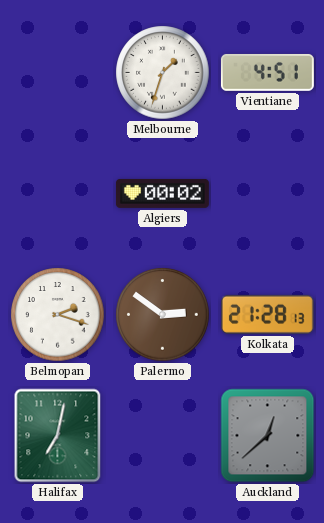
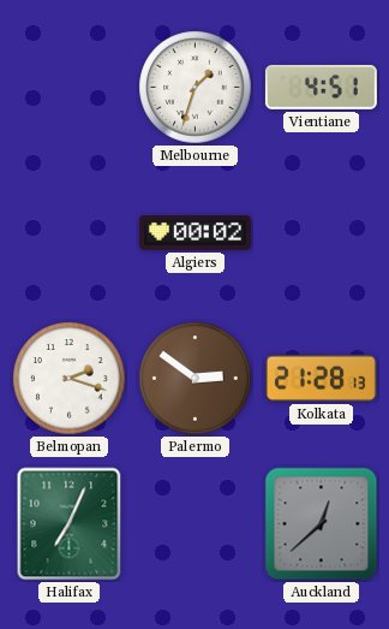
Halifax: 7:02 -> 7:04 (70, 524)
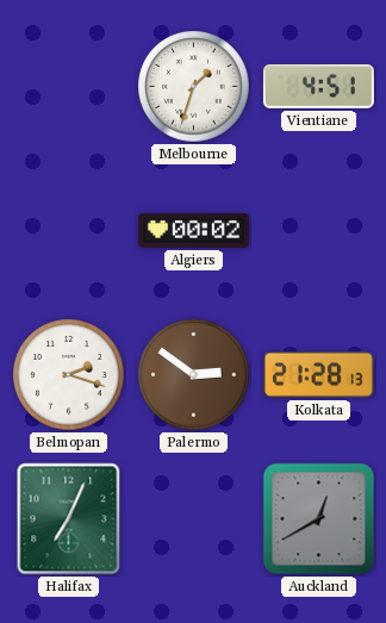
Auckland: 12:38 -> 12:40 (319, 519)
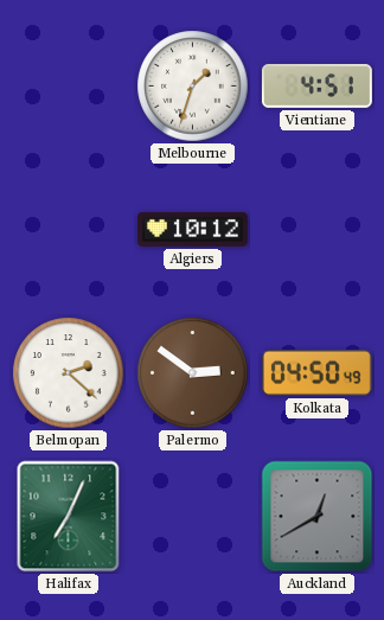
Algiers: 00:02 -> 10:12 (192, 229)
Belmopan: 2:18 -> 2:22 (69, 373)
Kolkata: 21:28 -> 04:50 (316, 372)
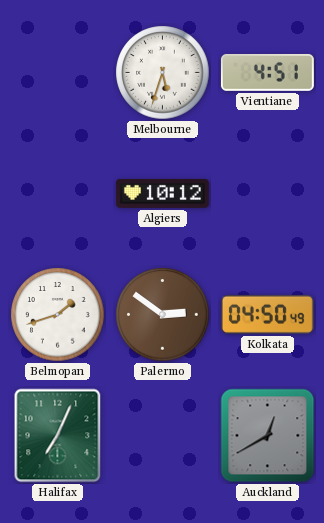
Melbourne: 1:33 -> 5:33 (163, 73)
Belmopan: 2:22 -> 1:42 (58, 315)
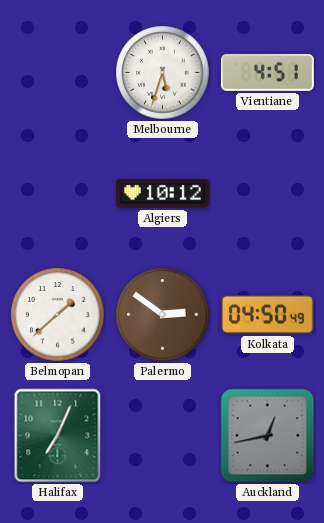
Belmopan: 1:42 -> 1:38 (58, 315)
Auckland: 12:40 -> 12:43 (268, 436)
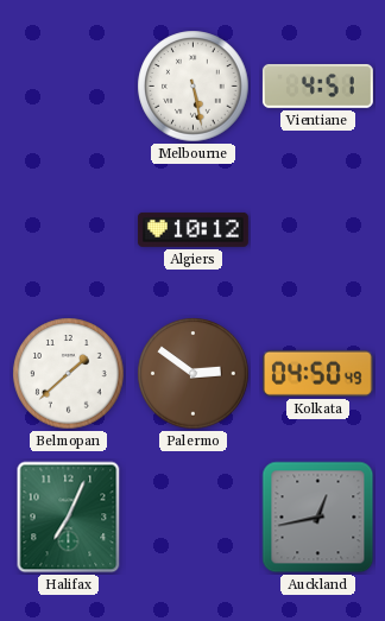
Melbourne: 5:33 -> 5:28 (194, 87)
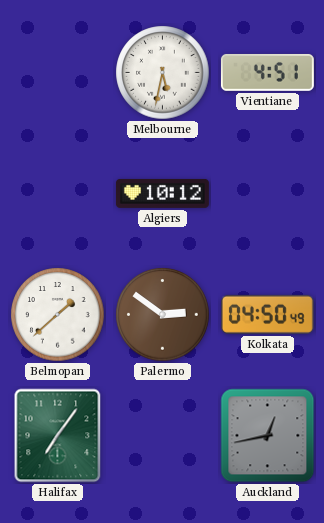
Melbourne: 5:28 -> 5:32 (163, 73)
Halifax: 7:04 -> 7:06 (58, 436)
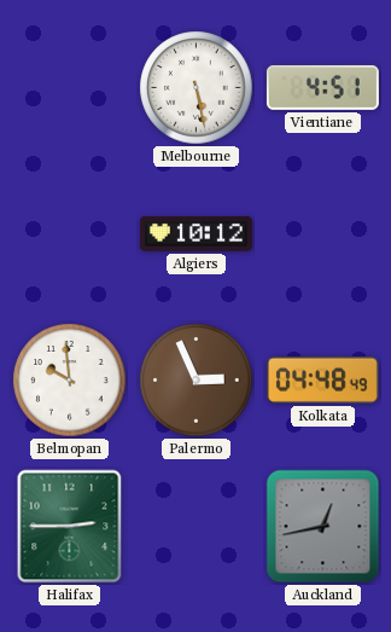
Melbourne: 5:32 -> 5:28 (197, 88)
Belmopan: 1:38 -> 9:59 (70, 381)
Palermo: 2:51 -> 2:56 (197, 381)
Kolkata: 04:50 -> 04:48 (322, 379)
Halifax: 7:06 -> 2:45 (70, 527)
